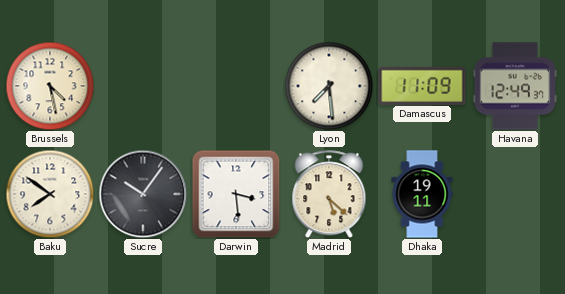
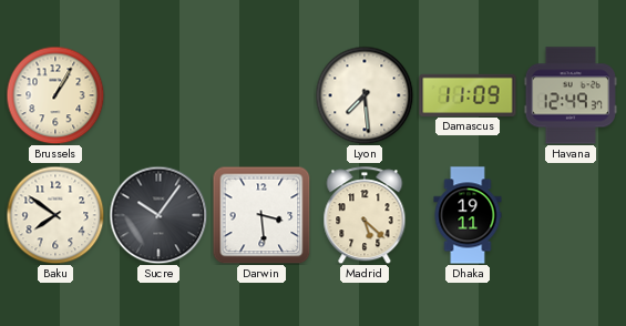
Brussels: 4:28 -> 1:05 (55, 95)
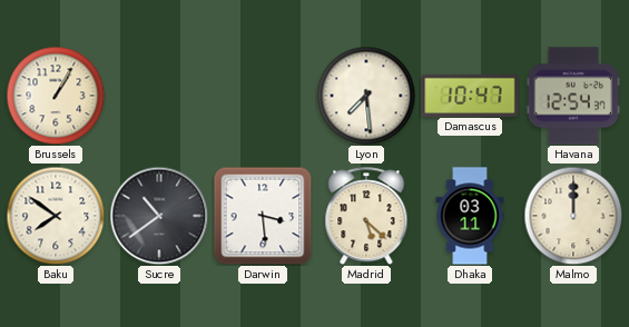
Damascus: 11:09 -> 10:47 (470, 95)
Havana: 12:49 -> 12:54 (572, 96)
Sucre: 10:06 -> 10:39 (159, 216)
Dhaka: 19:11 -> 03:11 (470, 216)
Malmo: none -> 12:00 (573, 216)
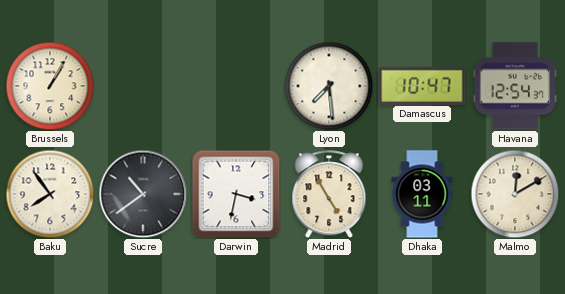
Baku: 7:51 -> 7:54 (50, 194)
Darwin: 3:29 -> 3:32 (236, 194)
Madrid: 5:22 -> 4:55 (329, 194)
Malmo: 12:00 -> 12:10 (515, 194)
